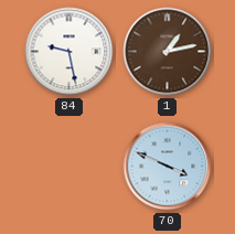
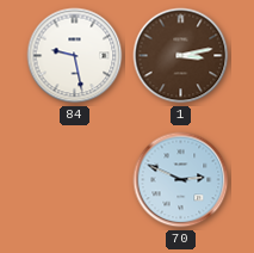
1: 1:13 -> 3:13 (181, 56)
70: 3:49 -> 2:49 (181, 180)
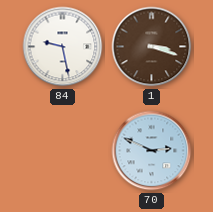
1: 3:13 -> 3:18 (152, 47)
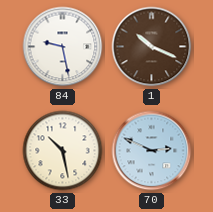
1: 3:18 -> 10:19 (152, 47)
33: none -> 10:28 (63, 151)
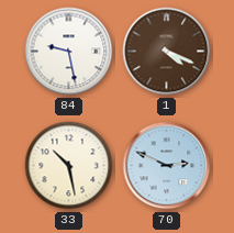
1: 10:19 -> 4:19 (167, 52)
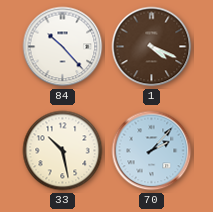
84: 9:28 -> 10:23 (63, 47)
70: 2:49 -> 2:07 (152, 151)
